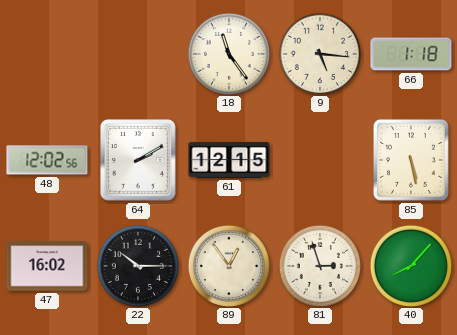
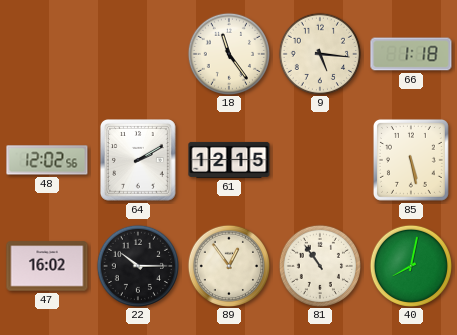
81: 2:57 -> 10:54 (319, 265)
40: 8:07 -> 8:02 (410, 265)
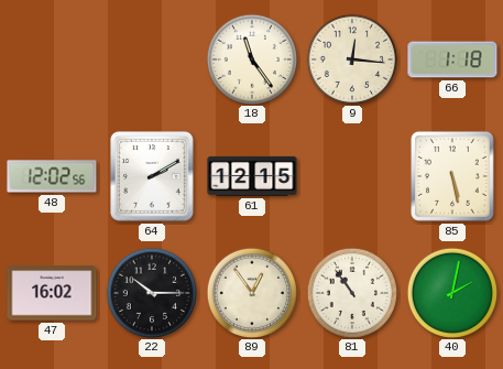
9: 5:16 -> 12:16 (351, 58)
40: 8:02 -> 2:02 (451, 292)
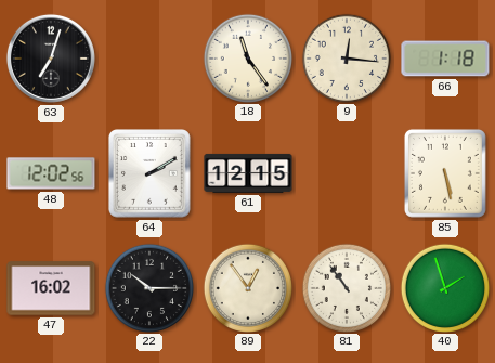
63: none -> 7:03 (51, 59)
40: 2:02 -> 1:57 (444, 287)
